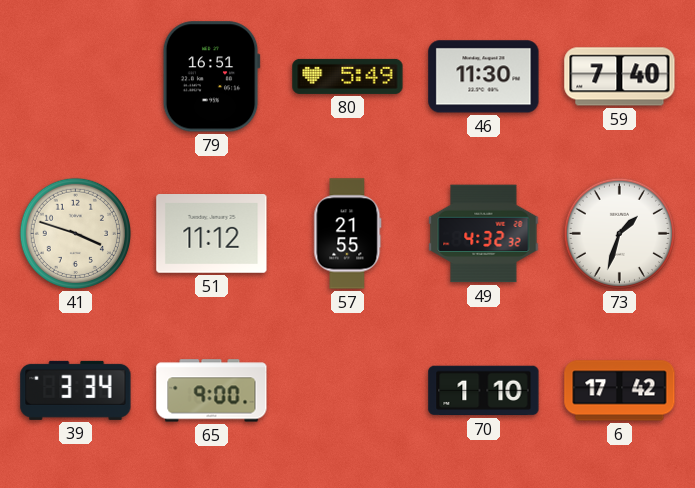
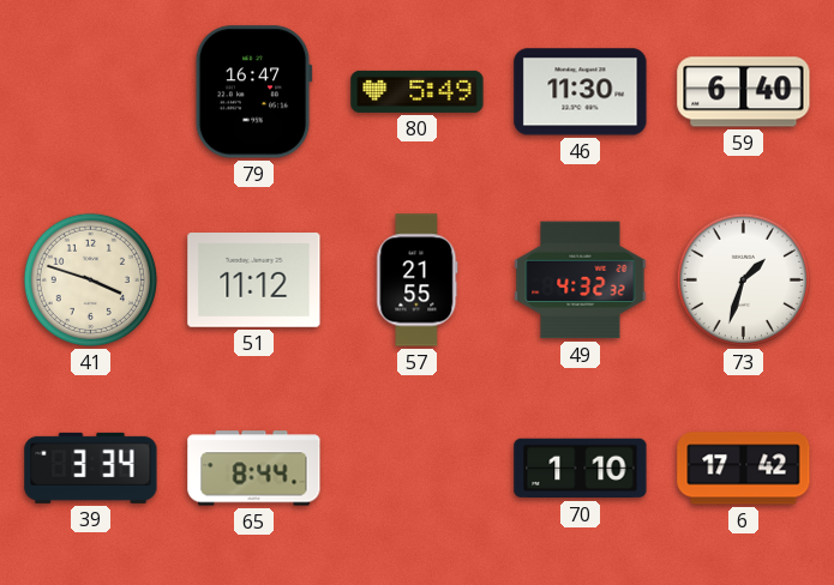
79: 16:51 -> 16:47 (253, 92)
59: 7:40 -> 6:40 (744, 92)
65: 9:00 -> 8:44 (254, 469)
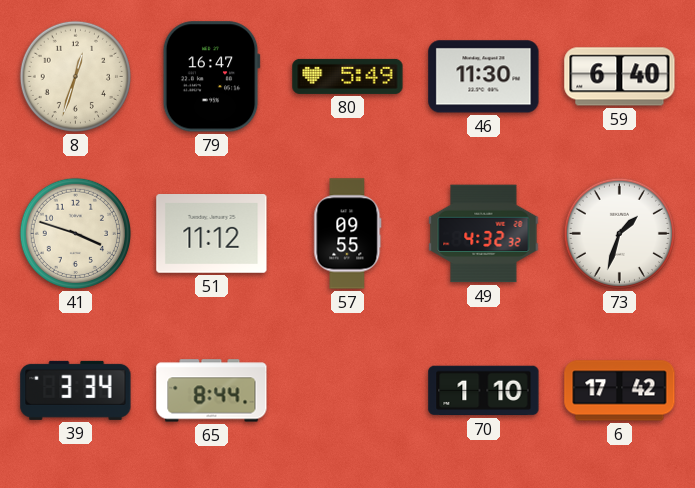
8: none -> 12:33 (75, 76)
57: 21:55 -> 09:55 (348, 234)
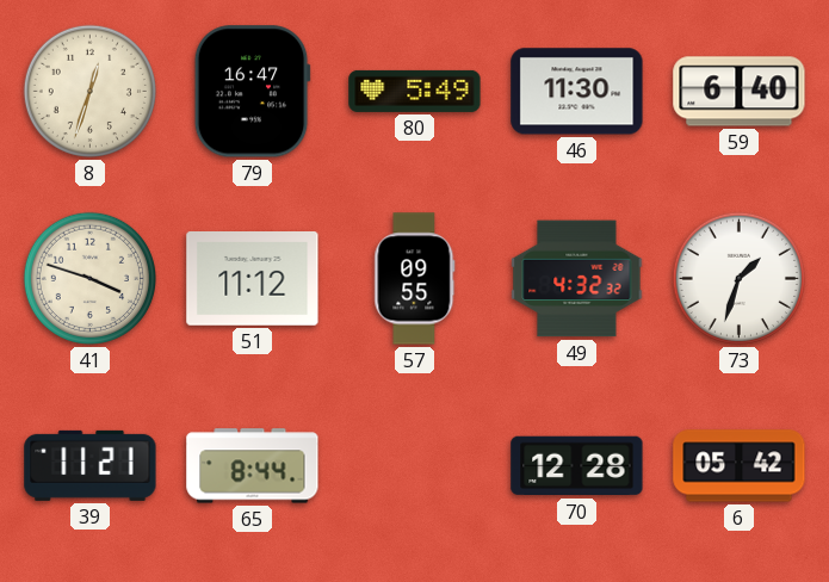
39: 3:34 -> 11:21 (91, 465)
70: 1:10 -> 12:28 (577, 466)
6: 17:42 -> 05:42 (740, 466)
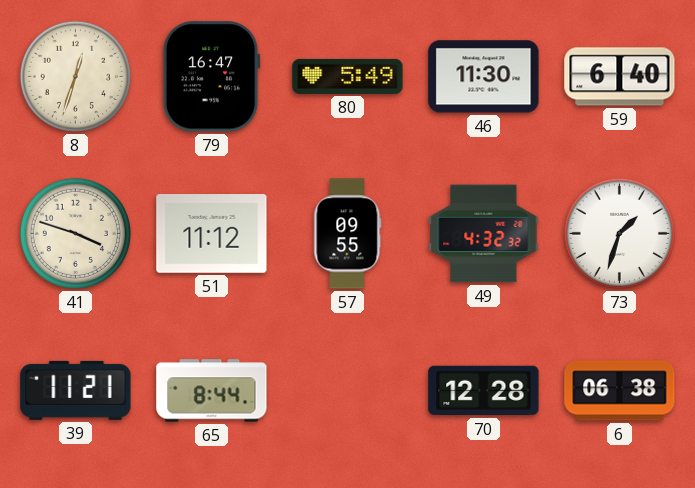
6: 05:42 -> 06:38 (620, 391)
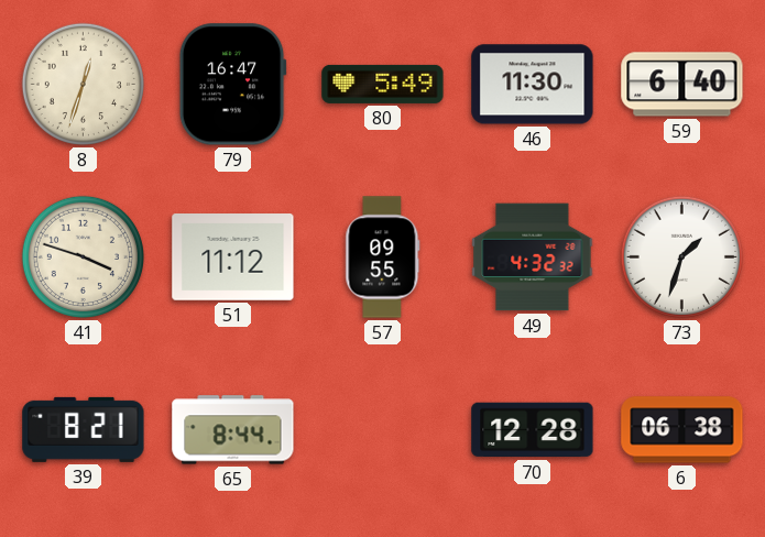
39: 11:21 -> 8:21 (84, 429)
